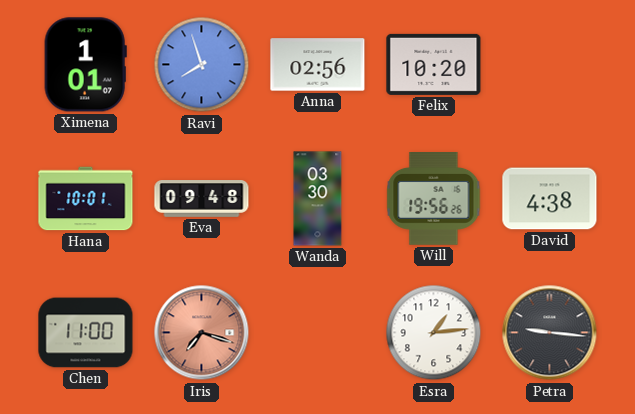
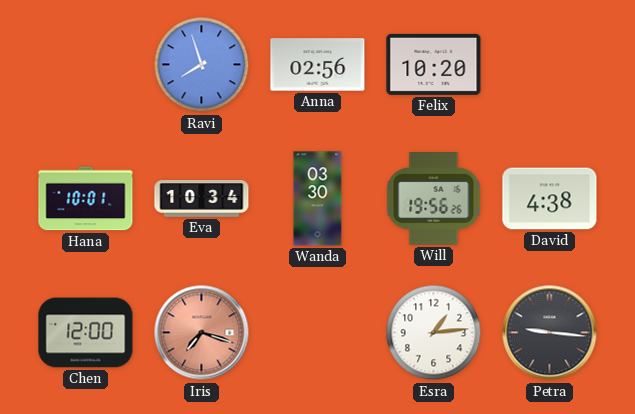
Ximena: 1:01 -> none (85, 65)
Eva: 09:48 -> 10:34 (202, 199)
Chen: 11:00 -> 12:00 (86, 333)
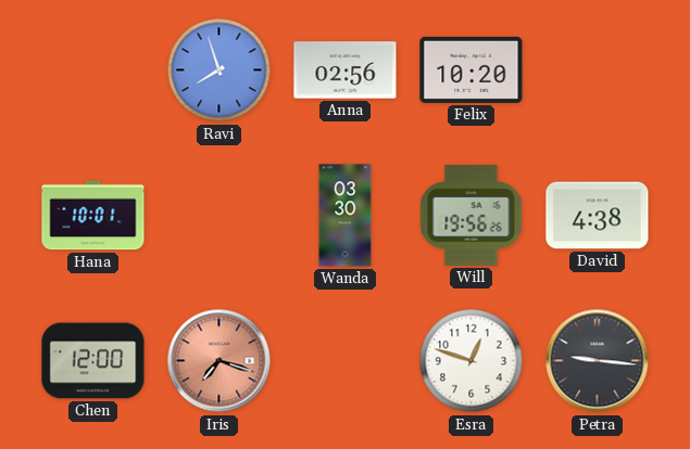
Eva: 10:34 -> none (202, 199)
Esra: 1:14 -> 12:48 (472, 361)
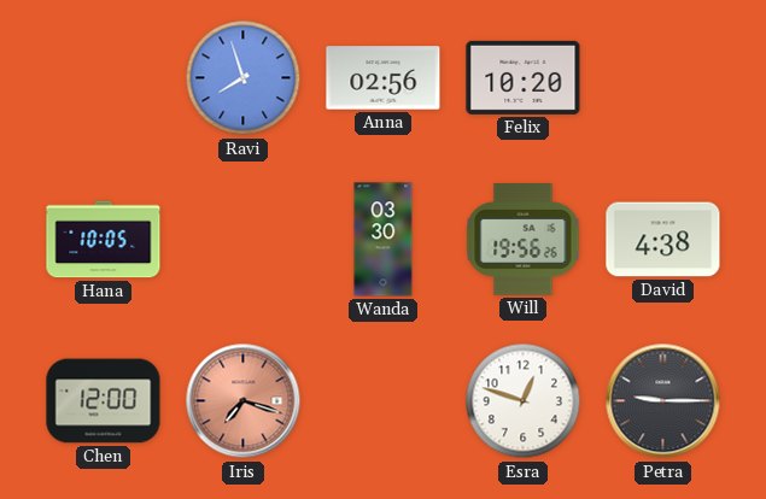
Hana: 10:01 -> 10:05 (104, 240)
Petra: 9:16 -> 9:15 (663, 401)
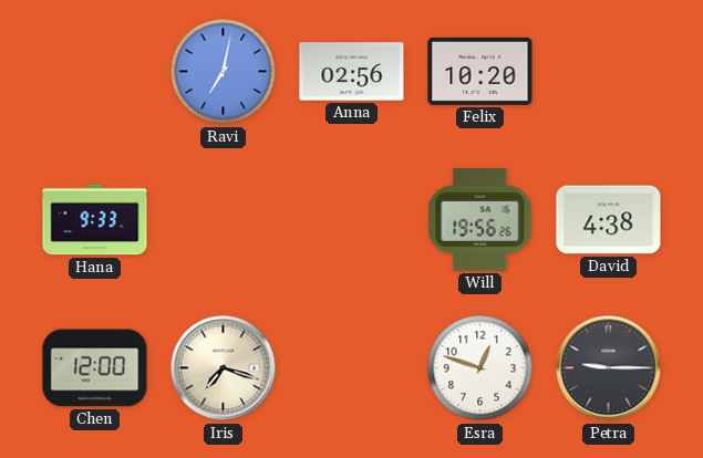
Ravi: 7:57 -> 7:02 (224, 72)
Hana: 10:05 -> 9:33 (95, 220)
Wanda: 03:30 -> none (384, 240)
Iris dial: salmon -> cream (224, 368)
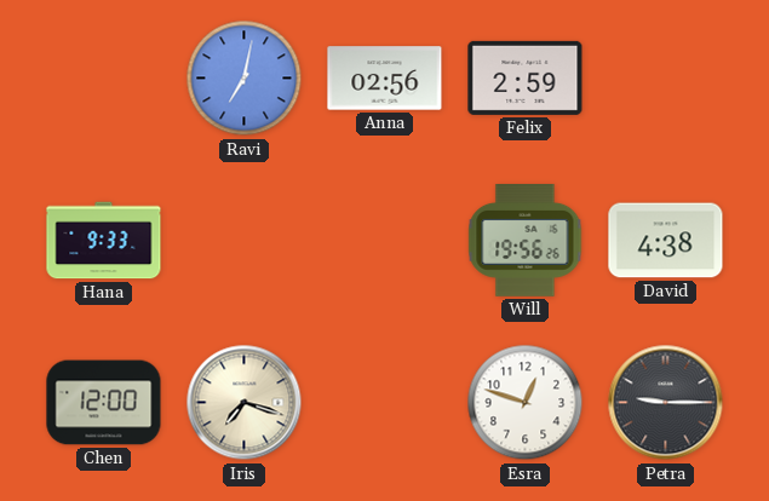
Felix: 10:20 -> 2:59 (526, 77)
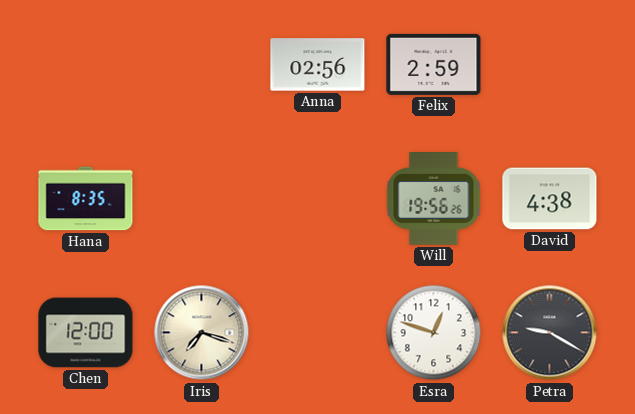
Ravi: 7:02 -> none (245, 79)
Hana: 9:33 -> 8:35 (86, 199)
Petra: 9:15 -> 9:20 (550, 333)
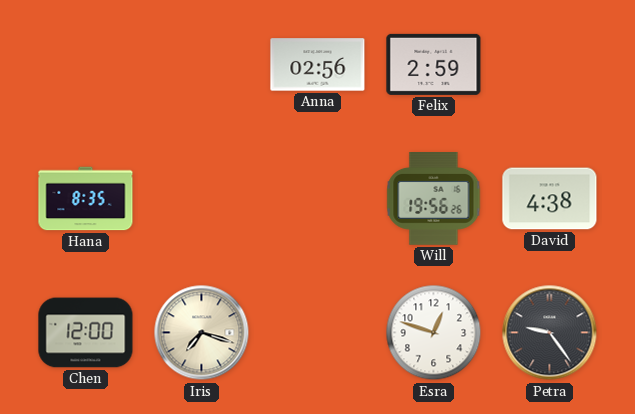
Petra: 9:20 -> 9:24 (550, 333)
